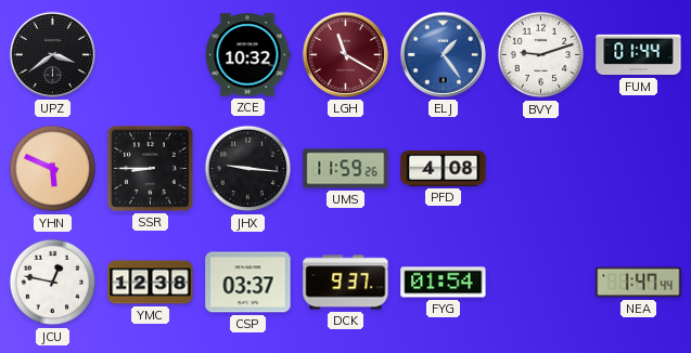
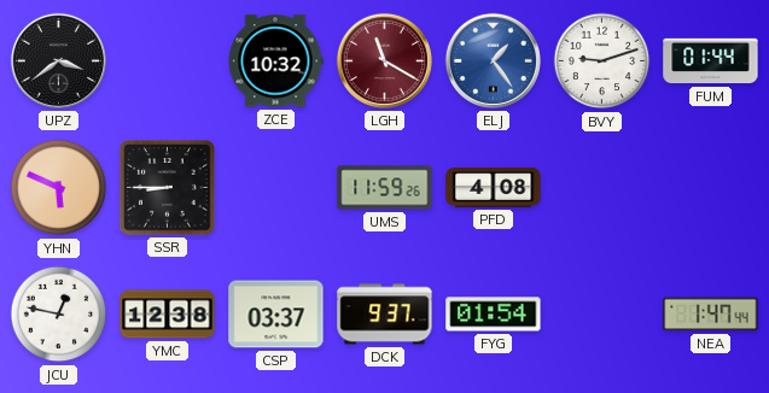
JHX: 9:16 -> none (248, 169)
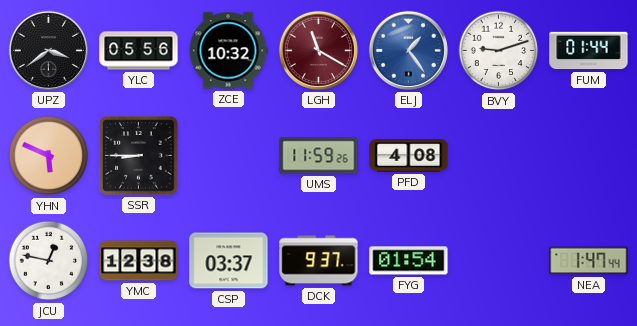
YLC: none -> 05:56 (139, 51)
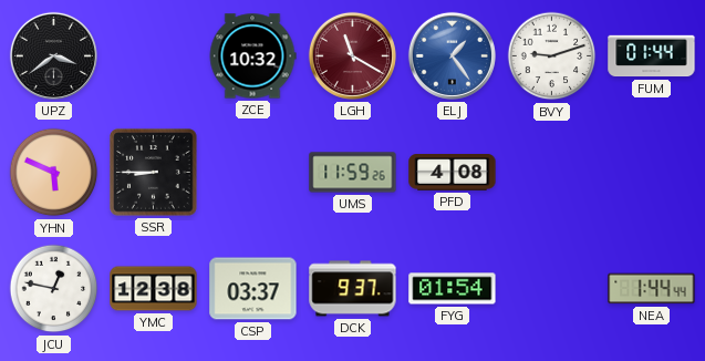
YLC: 05:56 -> none (139, 51)
NEA: 1:47 -> 1:44 (652, 289)
